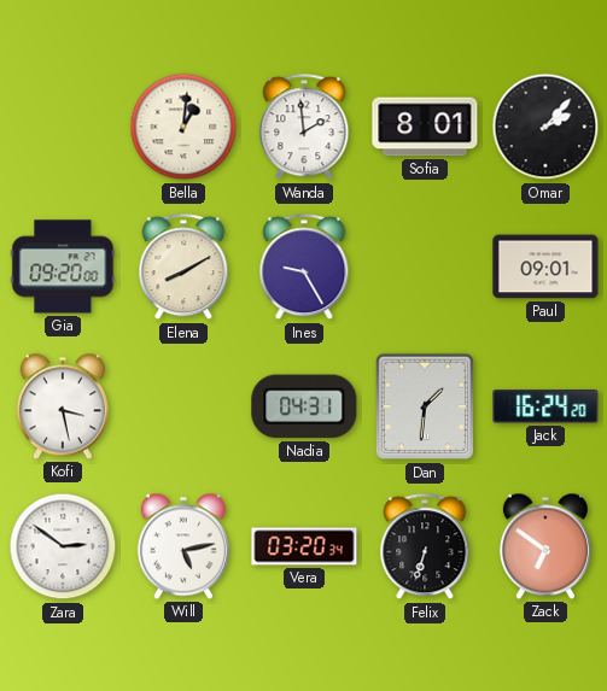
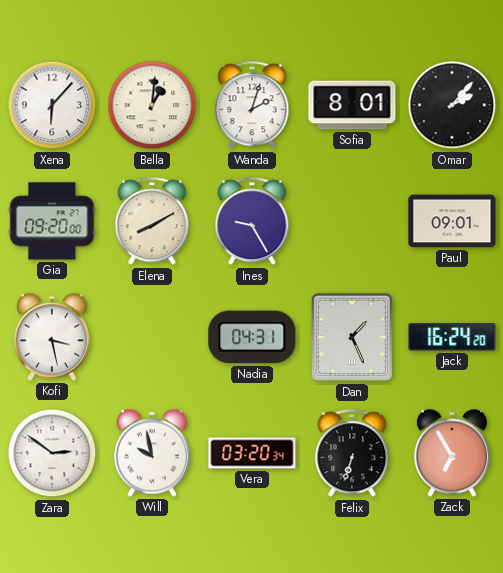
Xena: none -> 6:07 (52, 105)
Wanda: 1:59 -> 2:03 (252, 106)
Dan: 1:31 -> 1:26 (352, 337)
Will: 5:13 -> 9:58 (152, 453)
Zack: 6:51 -> 6:55 (452, 453)
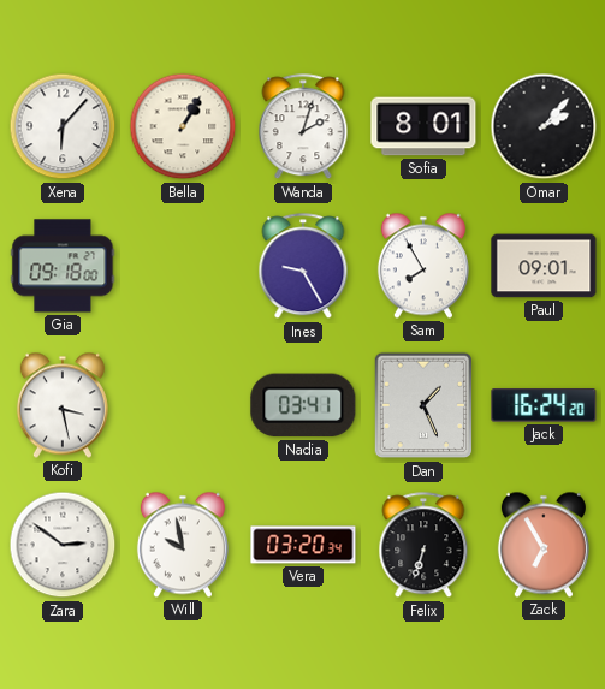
Bella: 1:01 -> 1:05 (183, 126)
Gia: 09:20 -> 09:18 (63, 266)
Elena: 8:10 -> none (152, 222)
Sam: none -> 7:55 (423, 266)
Nadia: 04:31 -> 03:41 (303, 405)
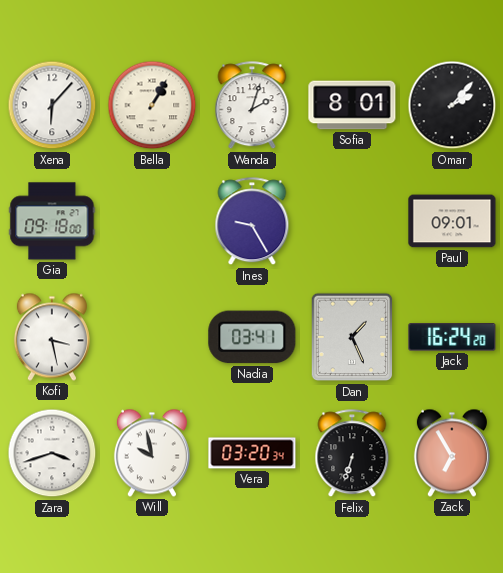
Sam: 7:55 -> none (423, 266)
Zara: 2:51 -> 3:42 (52, 453)
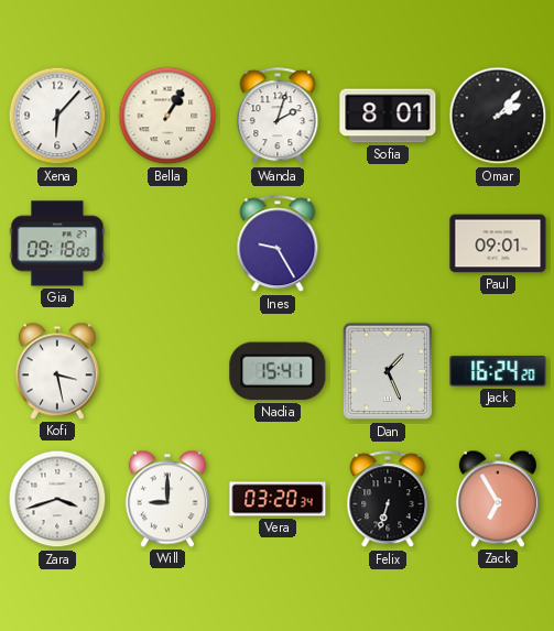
Nadia: 03:41 -> 15:41 (278, 371)
Will: 9:58 -> 9:00 (167, 499)
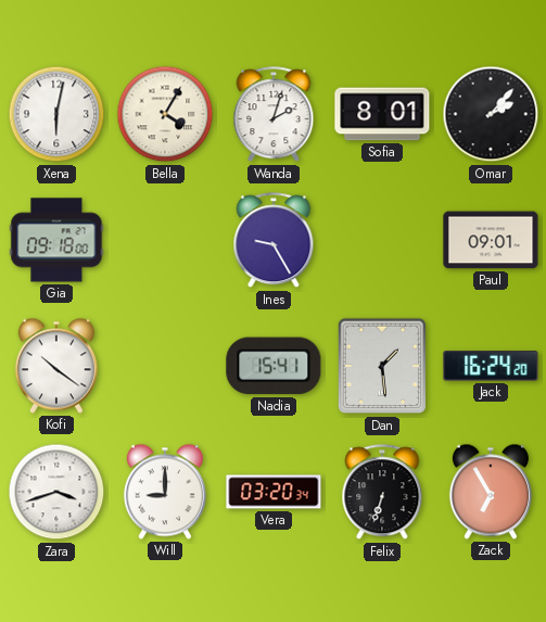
Xena: 6:07 -> 6:02 (56, 114)
Bella: 1:05 -> 4:05 (165, 114)
Kofi: 3:28 -> 10:21 (56, 366)
Dan: 1:26 -> 1:29 (382, 366)
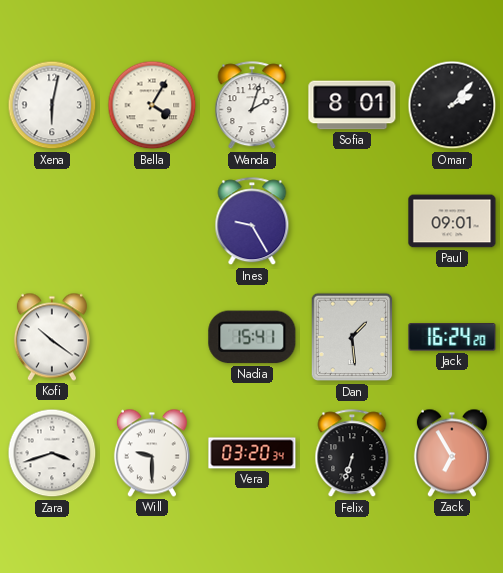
Gia: 09:18 -> none (56, 240)
Will: 9:00 -> 9:30 (152, 453)
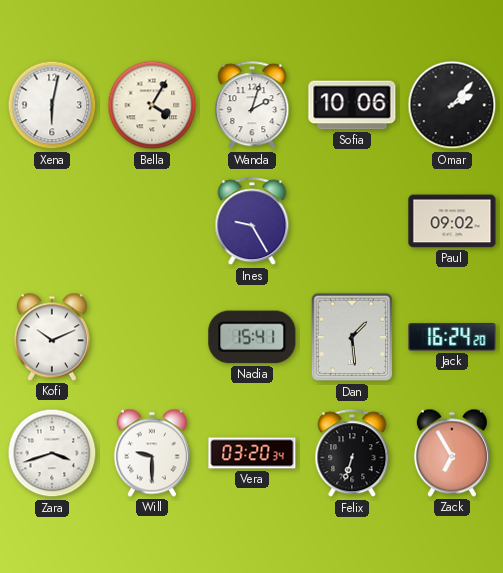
Sofia: 8:01 -> 10:06 (352, 105)
Paul: 09:01 -> 09:02 (452, 221)
Kofi: 10:21 -> 10:11 (52, 337)
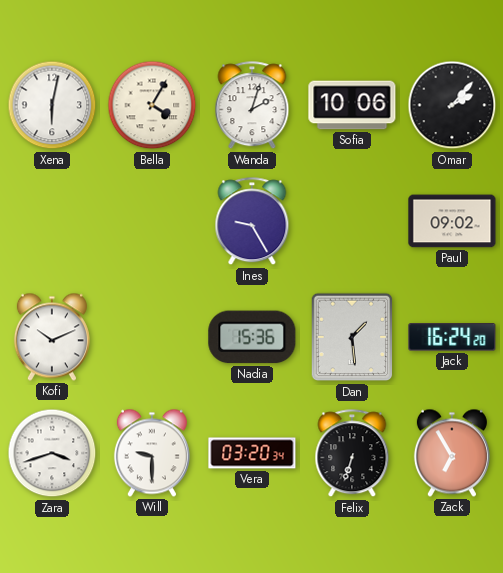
Nadia: 15:41 -> 15:36 (252, 337)
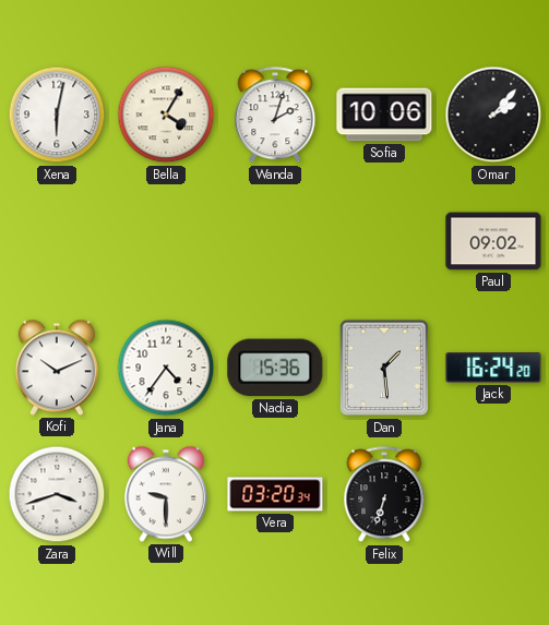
Ines: 9:25 -> none (252, 222)
Jana: none -> 4:36 (166, 368)
Zack: 6:55 -> none (452, 453)
